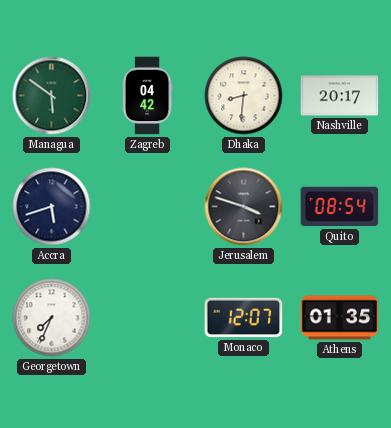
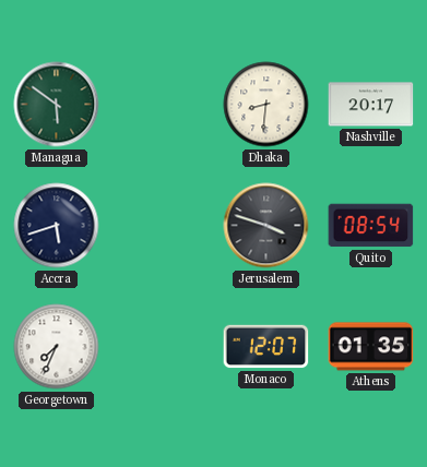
Zagreb: 04:42 -> none (147, 96)
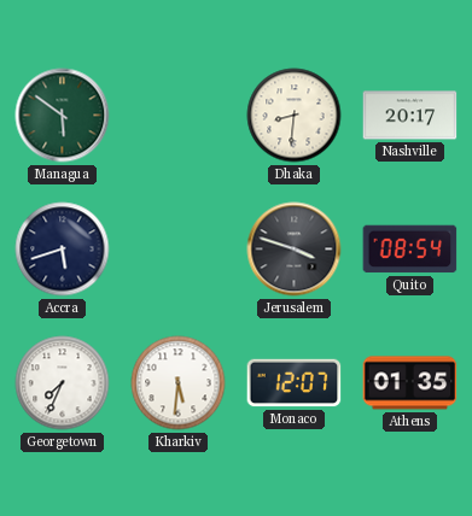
Kharkiv: none -> 5:31 (179, 383)
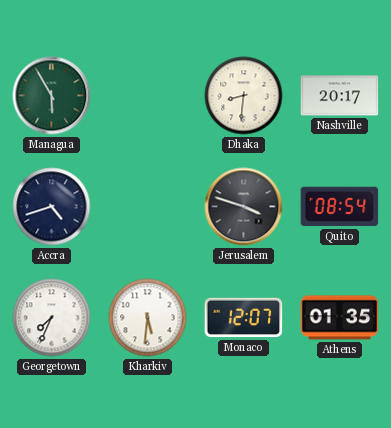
Managua: 5:51 -> 5:55 (52, 96)
Accra: 5:42 -> 4:42 (52, 207)
